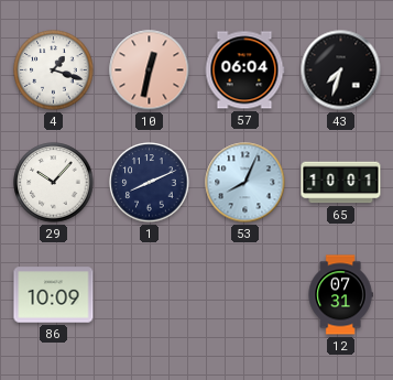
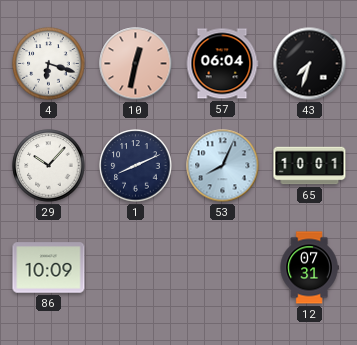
4: 1:18 -> 6:18 (49, 64)
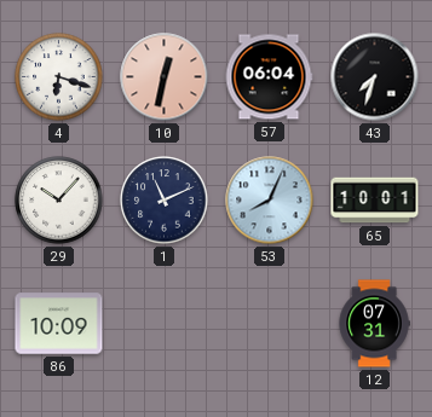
1: 8:11 -> 11:11 (165, 201)
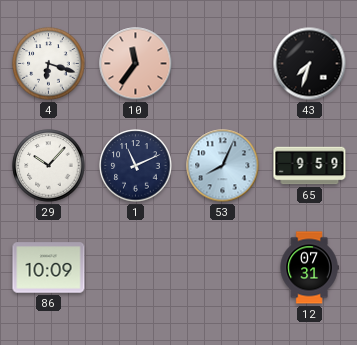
10: 12:32 -> 11:36 (136, 64)
57: 06:04 -> none (269, 77)
65: 10:01 -> 9:59 (310, 166)
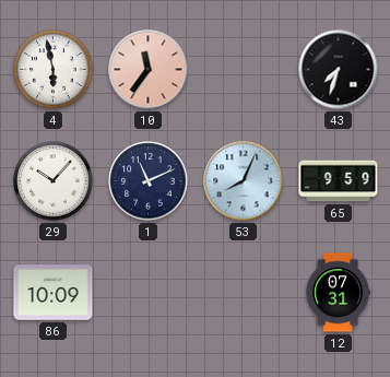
4: 6:18 -> 5:58 (54, 70)
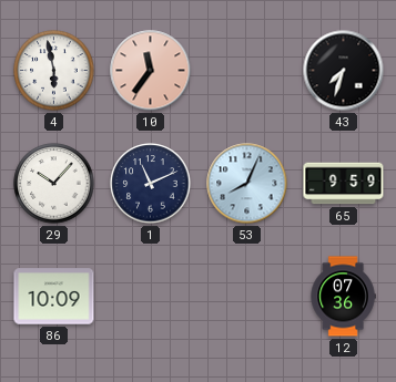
12: 07:31 -> 07:36 (343, 297)
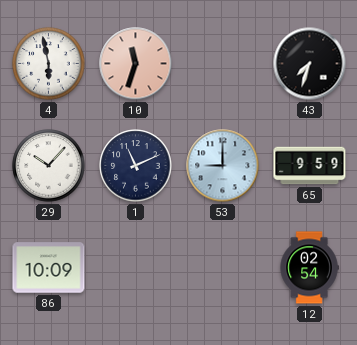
10: 11:36 -> 11:33 (136, 64)
53: 8:04 -> 9:00 (223, 166)
12: 07:36 -> 02:54 (309, 268)
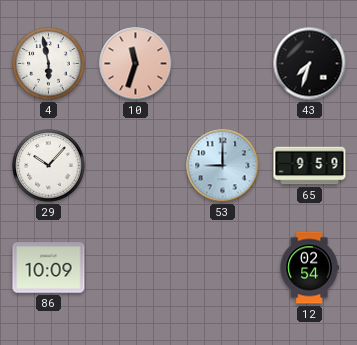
1: 11:11 -> none (136, 166)
